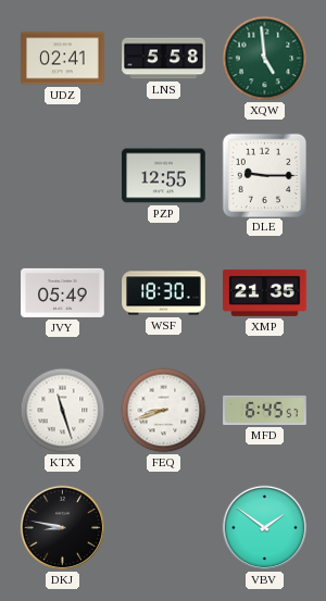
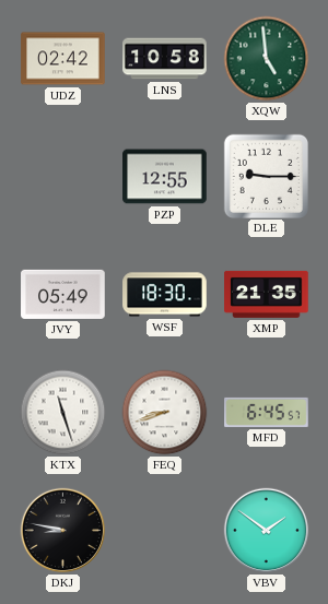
UDZ: 02:41 -> 02:42 (63, 59)
LNS: 5:58 -> 10:58 (165, 59)
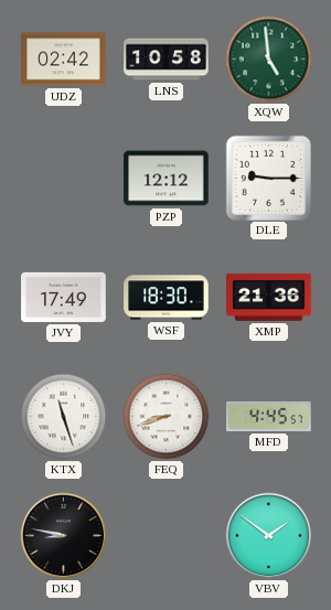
PZP: 12:55 -> 12:12 (167, 179)
JVY: 05:49 -> 17:49 (64, 297)
XMP: 21:35 -> 21:36 (269, 297)
MFD: 6:45 -> 4:45 (269, 416)
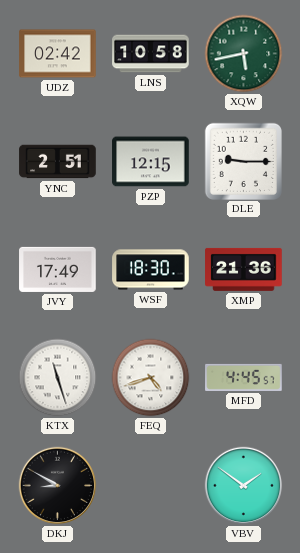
XQW: 4:59 -> 5:43 (244, 54)
YNC: none -> 2:51 (58, 162)
PZP: 12:12 -> 12:15 (151, 162)
FEQ: 8:42 -> 4:42 (151, 378)
DKJ: 8:47 -> 8:50 (58, 486)
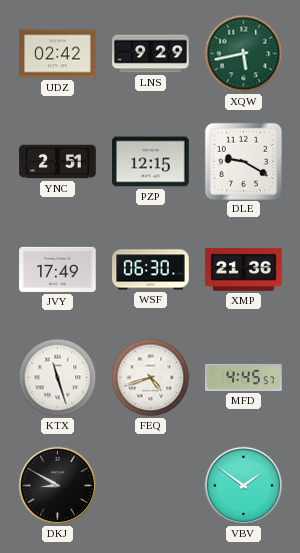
LNS: 10:58 -> 9:29 (151, 54)
DLE: 9:15 -> 9:20 (243, 161)
WSF: 18:30 -> 06:30 (151, 270)
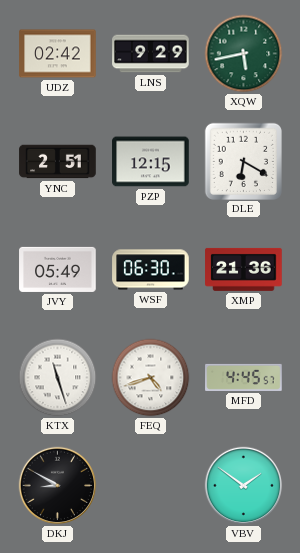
DLE: 9:20 -> 6:20 (243, 161)
JVY: 17:49 -> 05:49 (58, 269)
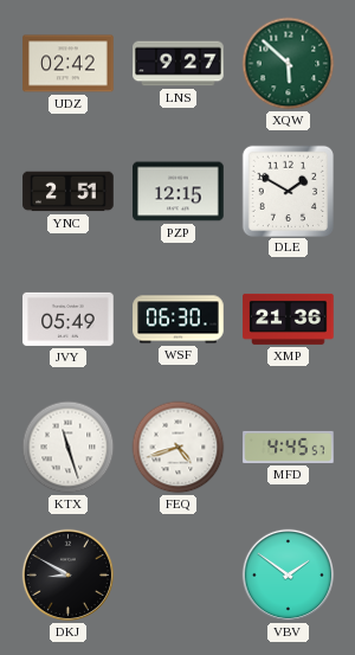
LNS: 9:29 -> 9:27 (179, 64)
XQW: 5:43 -> 5:52 (289, 64)
DLE: 6:20 -> 1:50 (288, 191)
